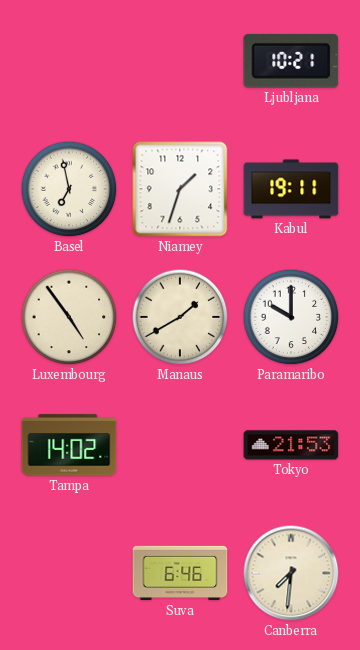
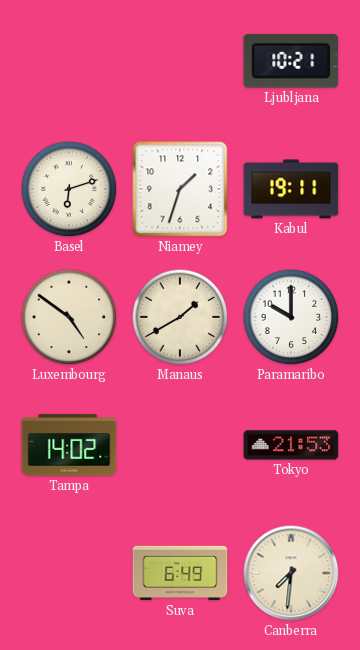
Basel: 6:58 -> 6:12 (69, 189)
Luxembourg: 4:54 -> 4:51 (69, 317)
Suva: 6:46 -> 6:49 (180, 573)
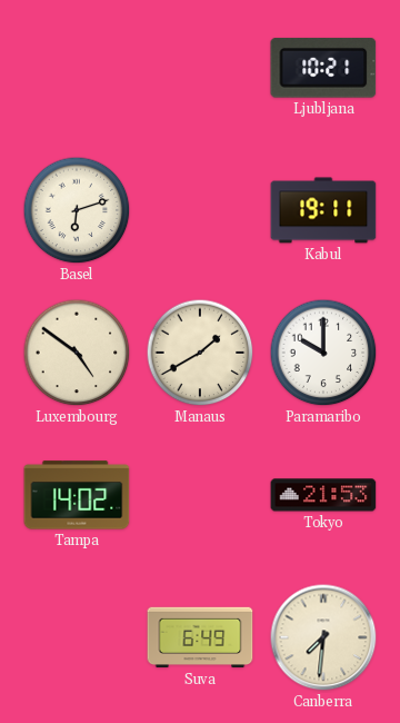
Niamey: 1:33 -> none (180, 189)
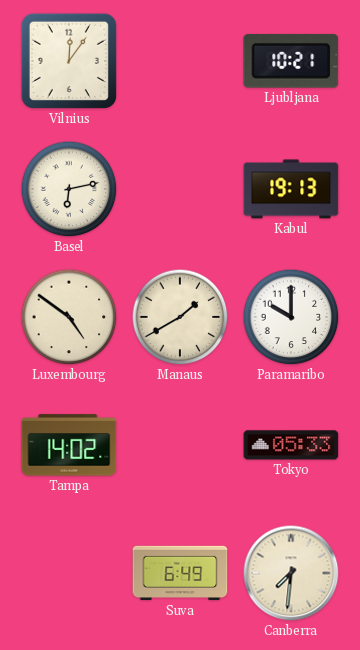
Vilnius: none -> 12:06 (69, 61)
Basel: 6:12 -> 6:13 (69, 189)
Kabul: 19:11 -> 19:13 (291, 189)
Tokyo: 21:53 -> 05:33 (291, 445)
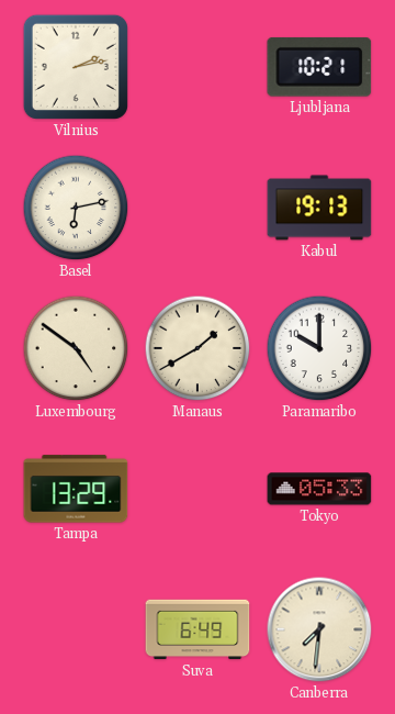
Vilnius: 12:06 -> 2:13 (76, 67)
Tampa: 14:02 -> 13:29 (76, 489)
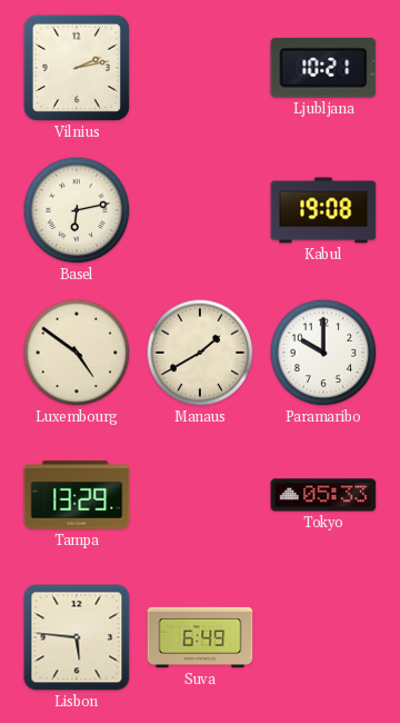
Kabul: 19:13 -> 19:08 (323, 210)
Lisbon: none -> 5:46 (77, 637)
Canberra: 7:31 -> none (319, 629)
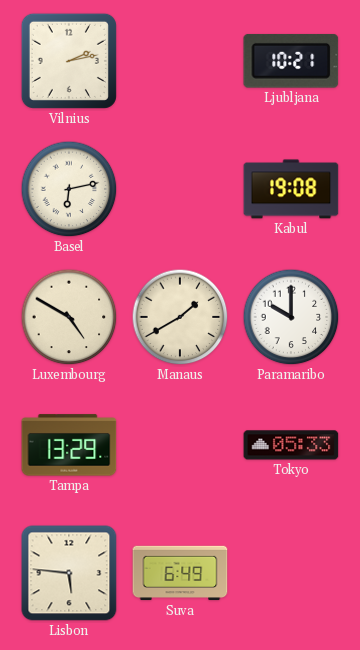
Luxembourg: 4:51 -> 4:50 (69, 317)
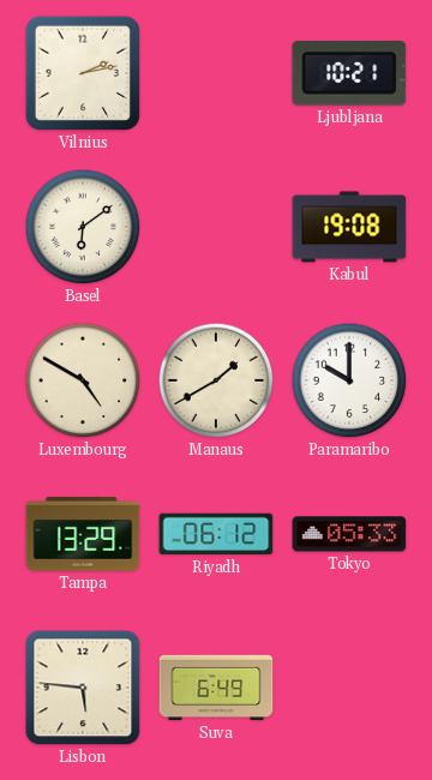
Basel: 6:13 -> 6:09 (83, 227)
Riyadh: none -> 06:12 (216, 534)
